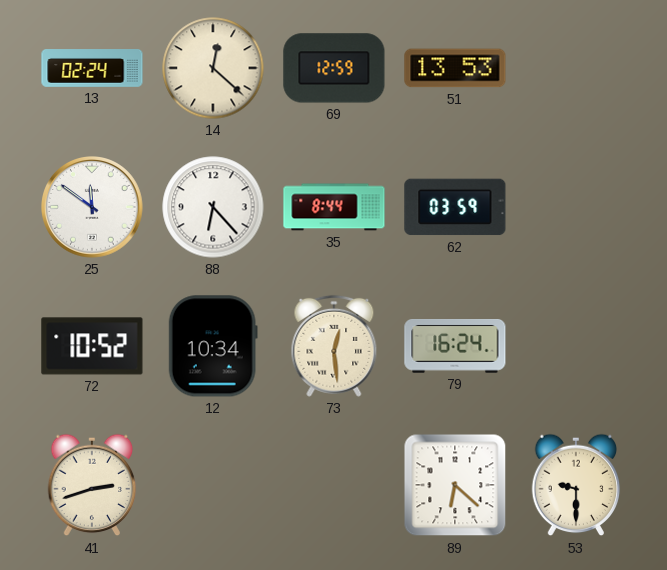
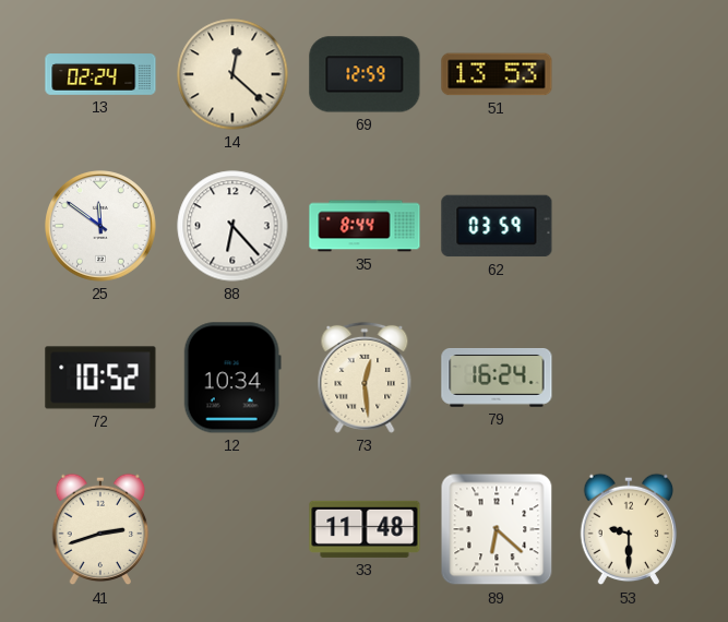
33: none -> 11:48 (365, 529)
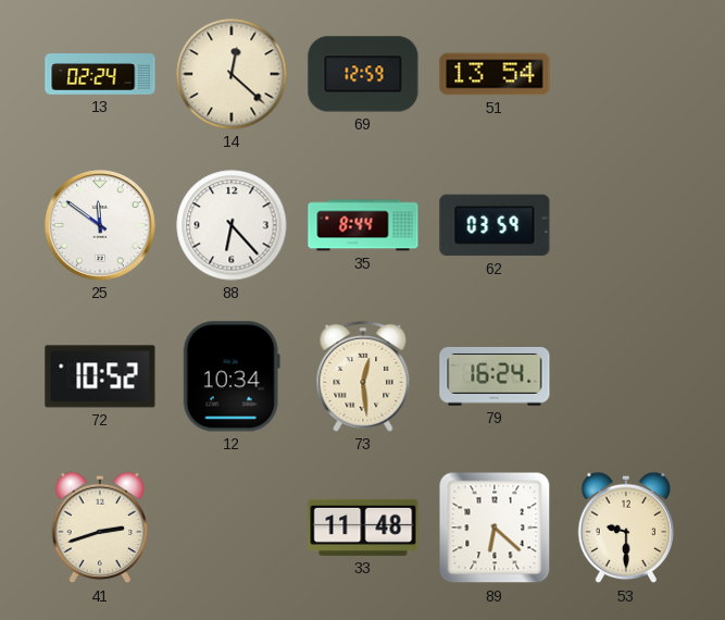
51: 13:53 -> 13:54 (495, 74)
